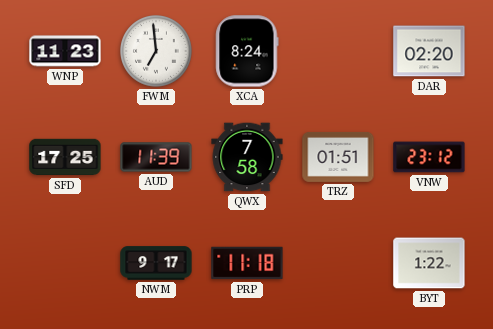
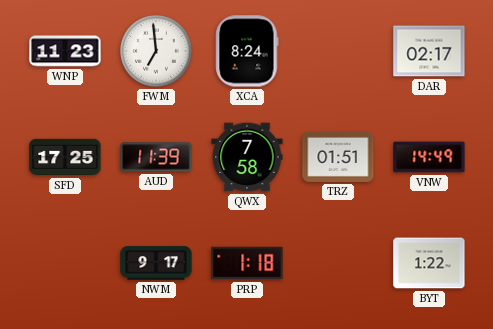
DAR: 02:20 -> 02:17 (429, 51)
VNW: 23:12 -> 14:49 (429, 157)
PRP: 11:18 -> 1:18 (247, 263)
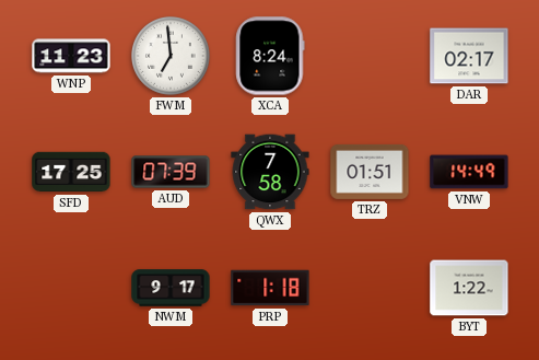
AUD: 11:39 -> 07:39 (171, 172)
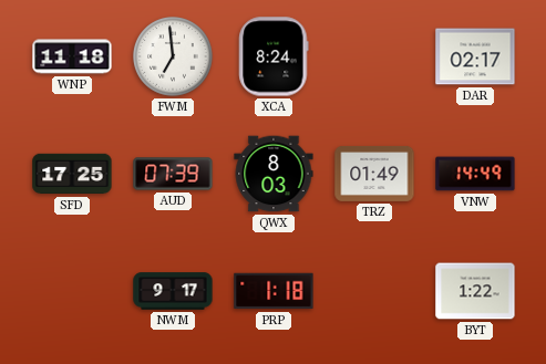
WNP: 11:23 -> 11:18 (72, 56)
QWX: 7:58 -> 8:03 (274, 174)
TRZ: 01:51 -> 01:49 (374, 174)
